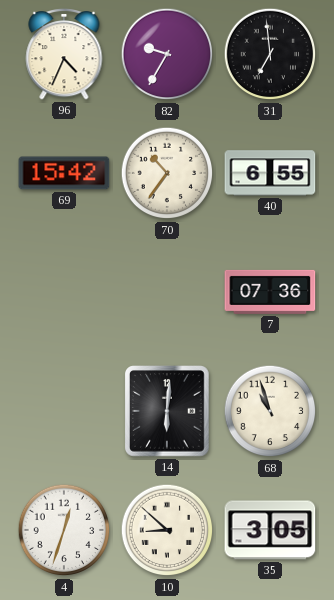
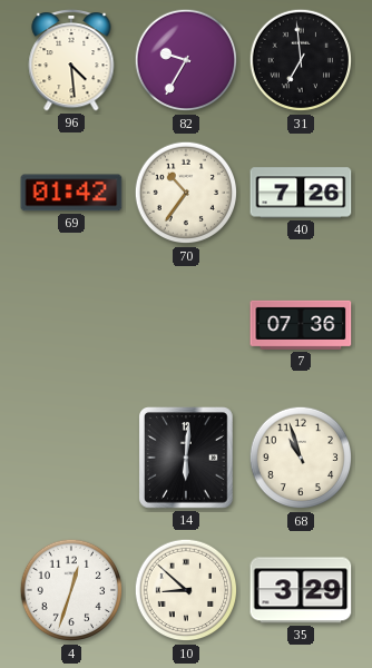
96: 4:34 -> 4:29 (71, 60)
69: 15:42 -> 01:42 (71, 193)
40: 6:55 -> 7:26 (301, 193)
35: 3:05 -> 3:29 (301, 590)
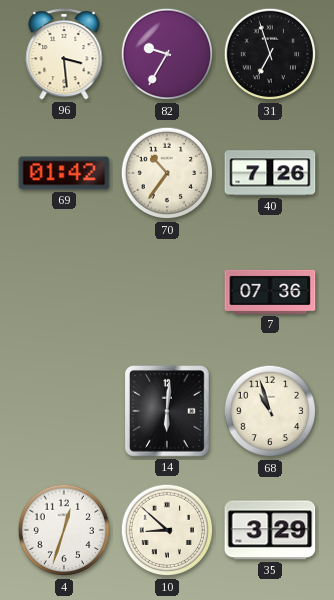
96: 4:29 -> 3:29 (64, 54)
31: 6:59 -> 6:57 (270, 54)
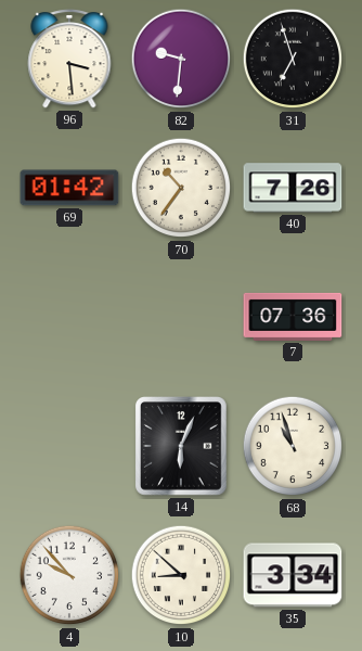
82: 9:35 -> 9:31 (181, 59)
14: 6:01 -> 6:04 (182, 447)
4: 12:33 -> 9:53 (69, 575)
35: 3:29 -> 3:34 (293, 575)
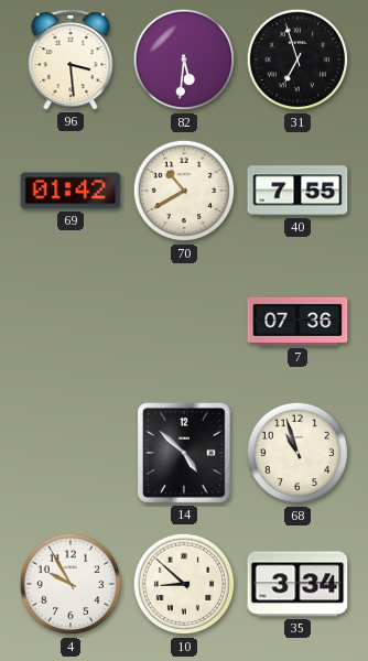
82: 9:31 -> 5:31 (184, 59)
70: 10:36 -> 10:40 (184, 191)
40: 7:26 -> 7:55 (297, 191)
14: 6:04 -> 4:52 (185, 454)
4: 9:53 -> 9:55 (71, 584)
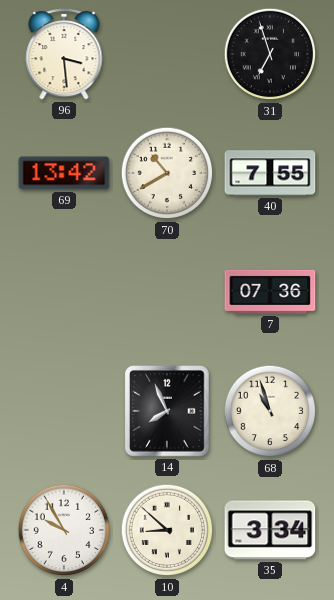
82: 5:31 -> none (184, 59)
69: 01:42 -> 13:42 (64, 173)
14: 4:52 -> 7:56 (168, 412)
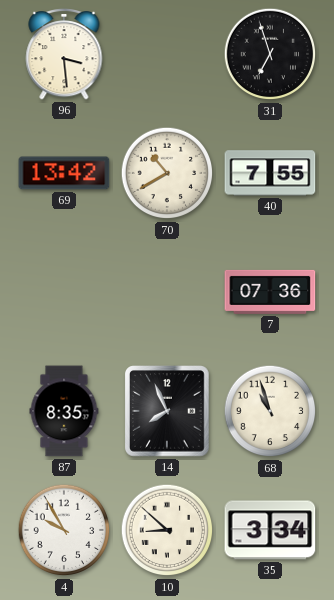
87: none -> 8:35 (64, 411)
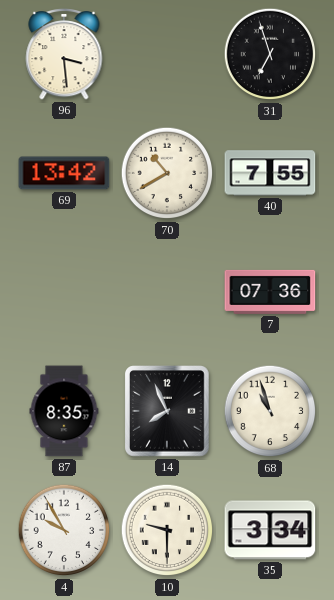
10: 8:52 -> 9:30 (167, 530)
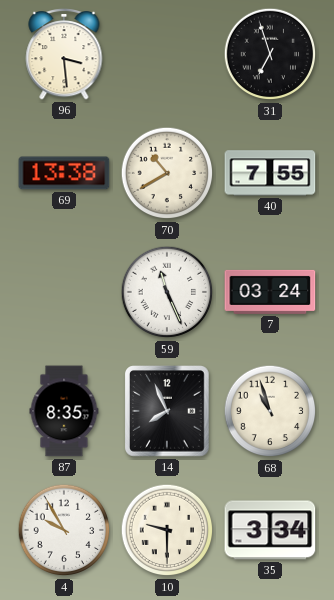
69: 13:42 -> 13:38 (64, 173)
59: none -> 11:26 (167, 292)
7: 07:36 -> 03:24 (270, 292)
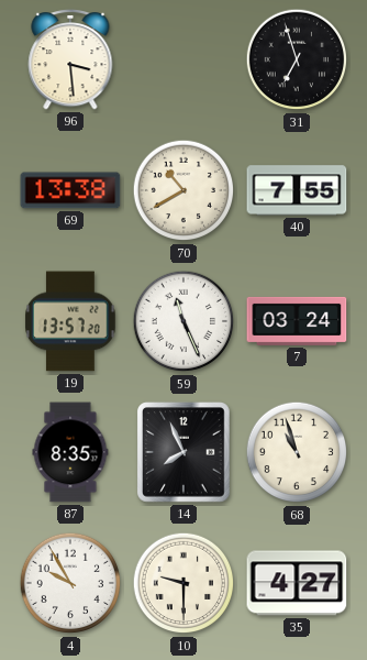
19: none -> 13:57 (70, 321)
35: 3:34 -> 4:27 (297, 583)
